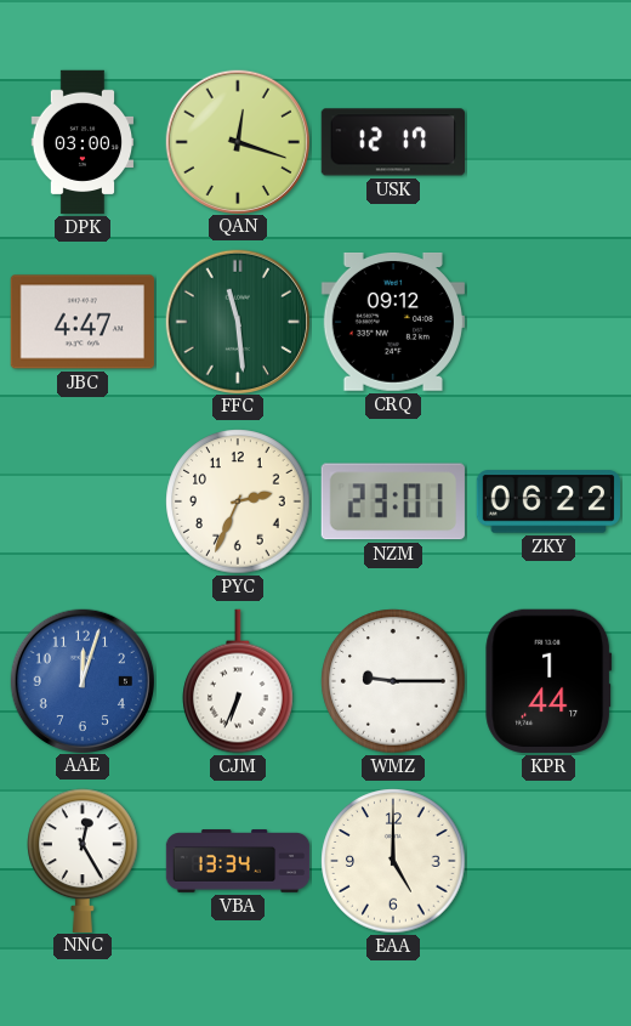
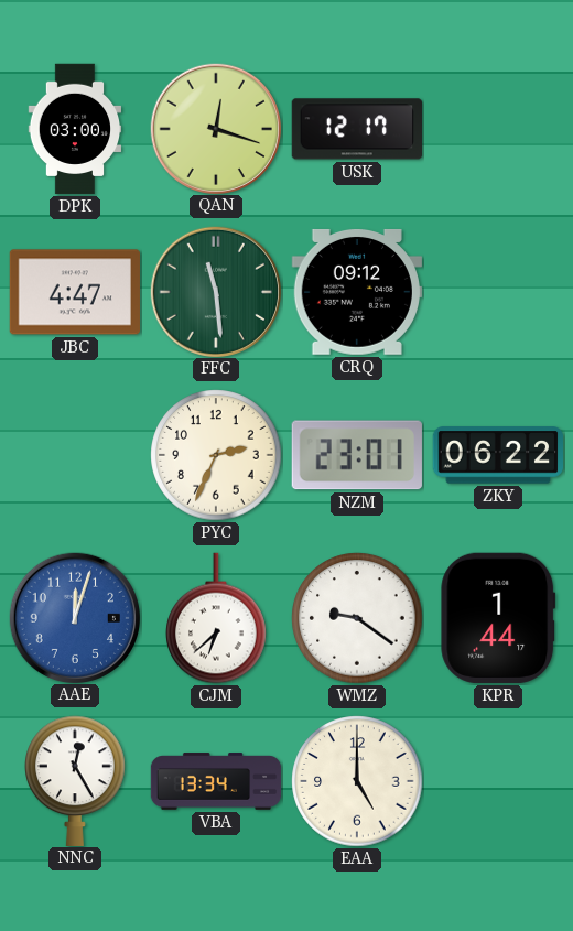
CJM: 6:34 -> 6:38 (216, 618)
WMZ: 9:15 -> 9:21 (357, 618)
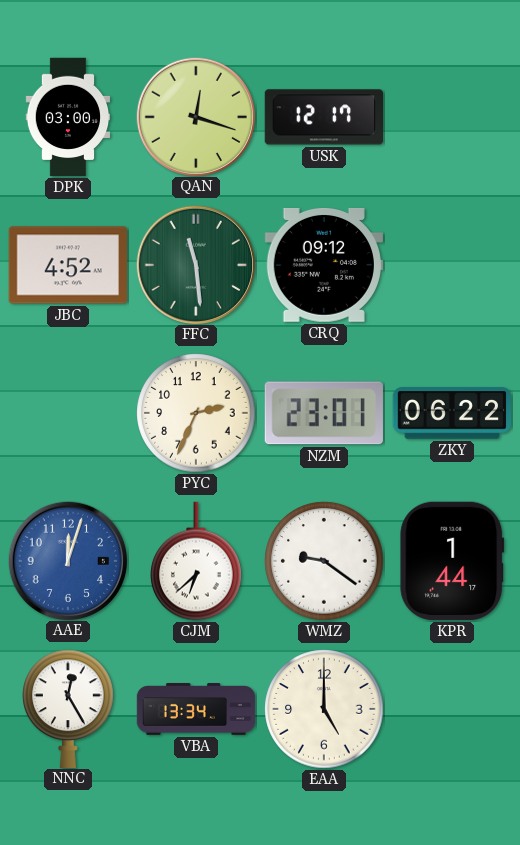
JBC: 4:47 -> 4:52 (68, 265)
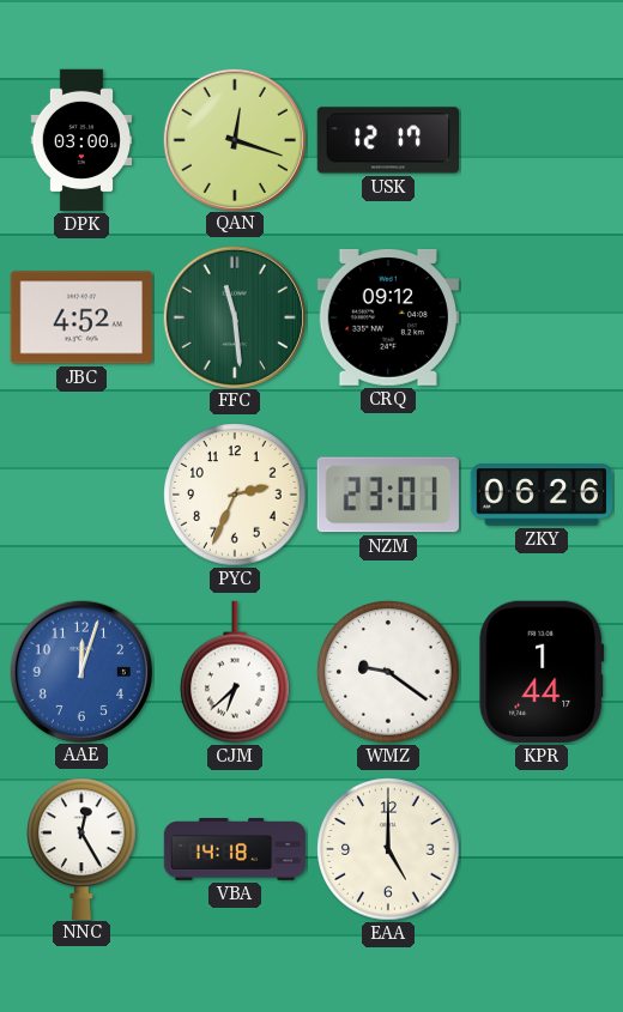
ZKY: 06:22 -> 06:26 (540, 495)
VBA: 13:34 -> 14:18 (235, 849)
